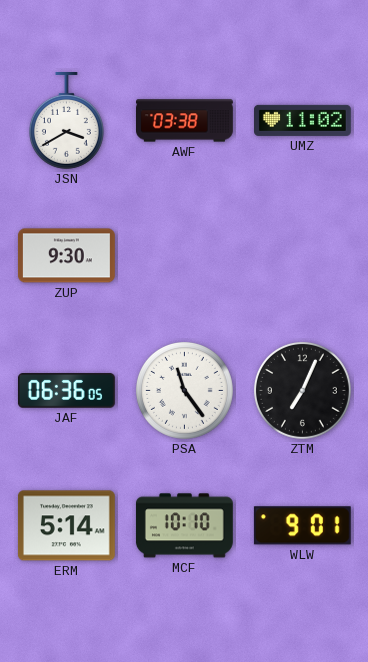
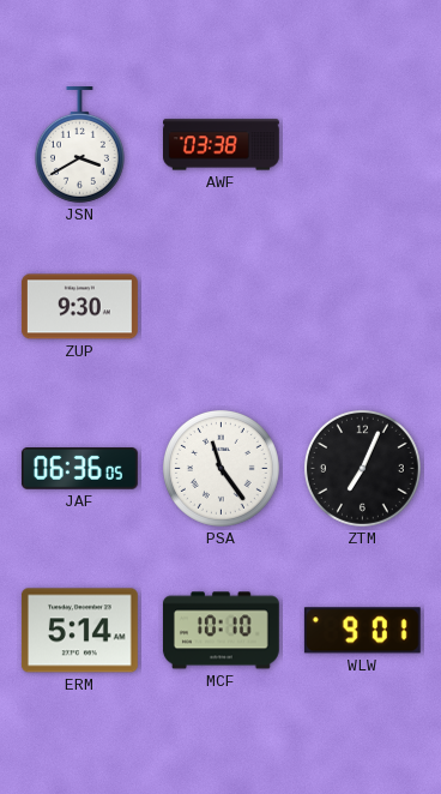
UMZ: 11:02 -> none (303, 120)
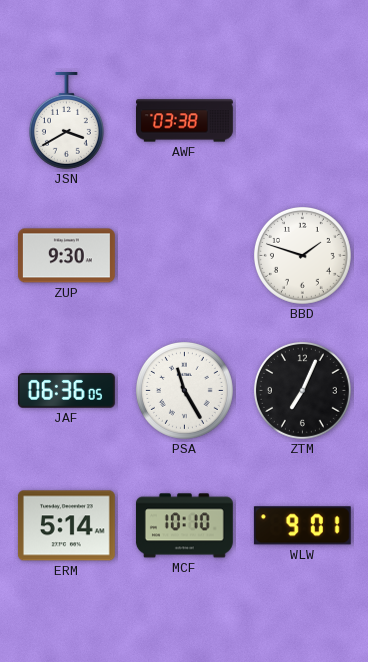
BBD: none -> 1:48 (302, 255)
PSA: 11:24 -> 11:25 (184, 390)
